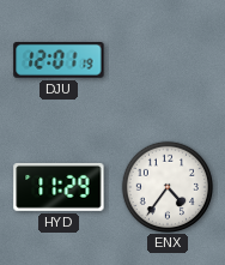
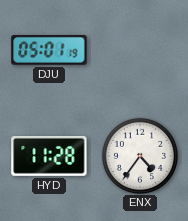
DJU: 12:01 -> 05:01 (49, 51)
HYD: 11:29 -> 11:28 (49, 156)
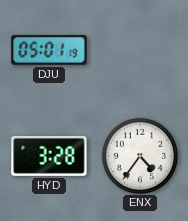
HYD: 11:28 -> 3:28 (49, 156)
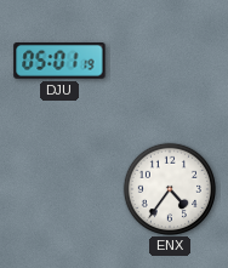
HYD: 3:28 -> none (49, 156)
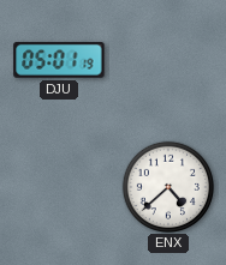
ENX: 4:36 -> 4:38 (167, 186)
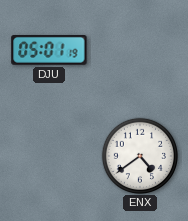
ENX: 4:38 -> 4:39 (139, 155)
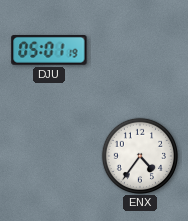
ENX: 4:39 -> 4:36 (139, 155)
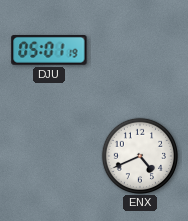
ENX: 4:36 -> 4:41 (139, 155)
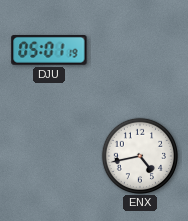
ENX: 4:41 -> 4:43 (139, 155)
